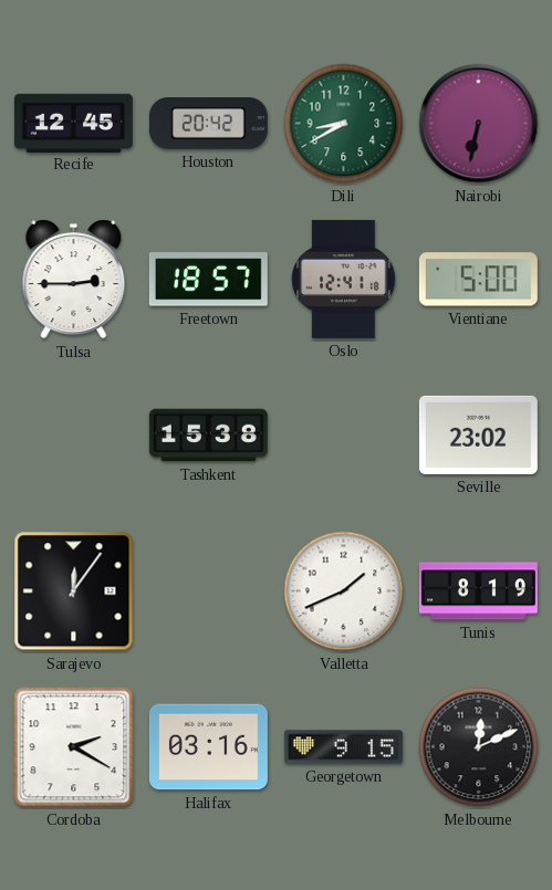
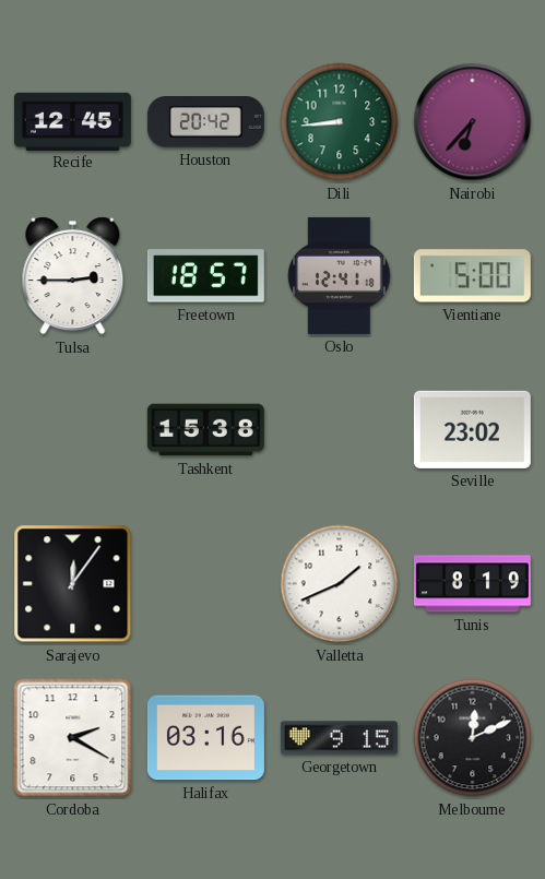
Dili: 8:40 -> 8:44 (340, 122)
Nairobi: 6:32 -> 6:37 (473, 122)
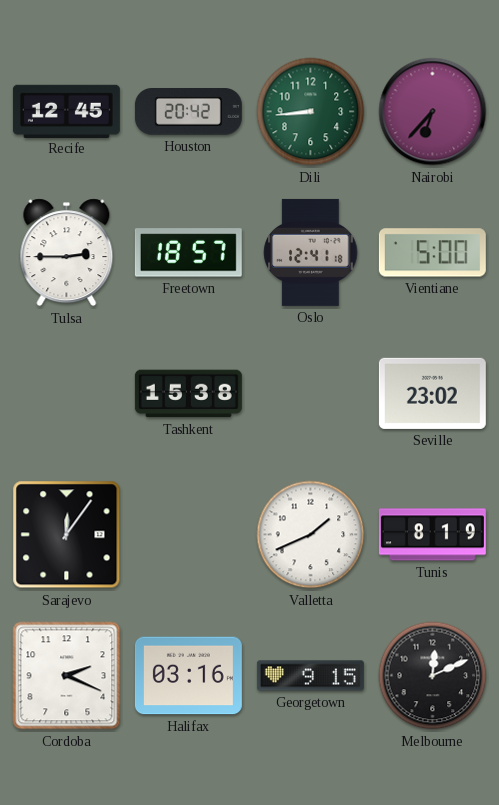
Cordoba: 2:20 -> 2:19 (67, 676)
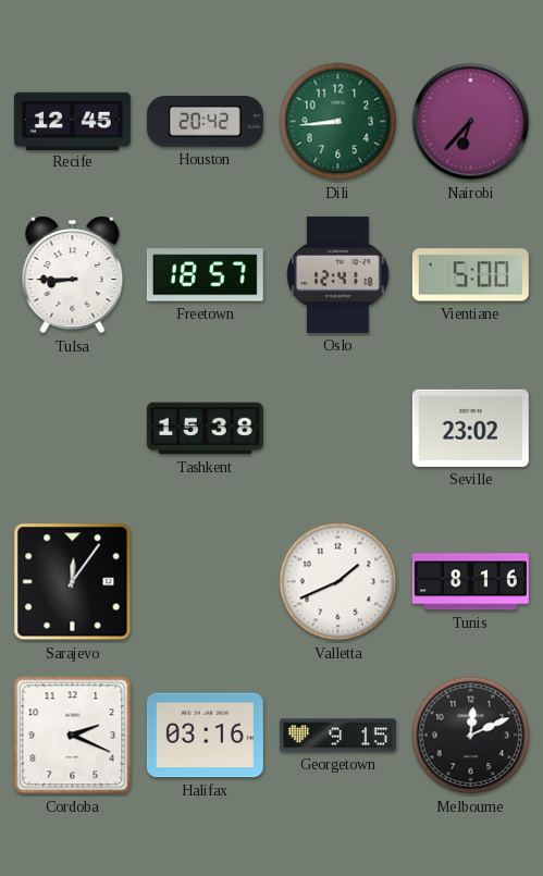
Tulsa: 2:45 -> 8:45 (73, 275)
Tunis: 8:19 -> 8:16 (470, 582)
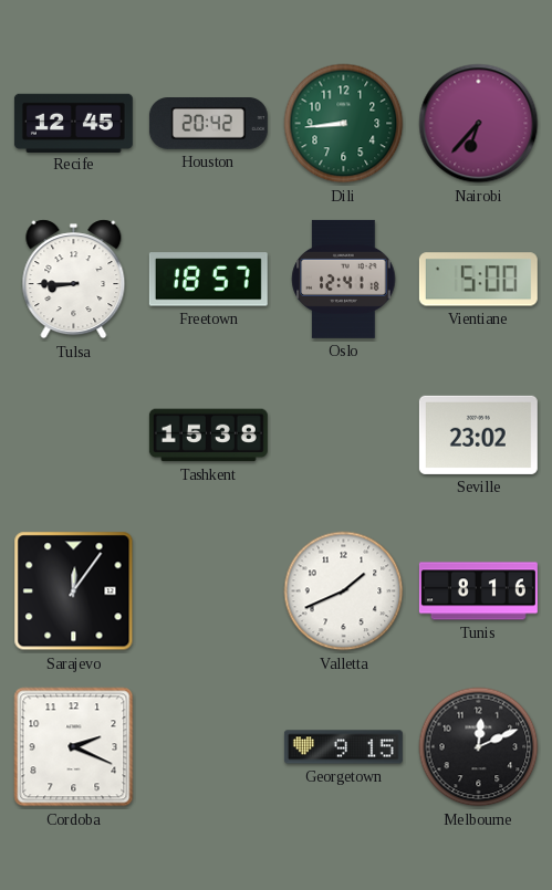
Halifax: 03:16 -> none (205, 736)
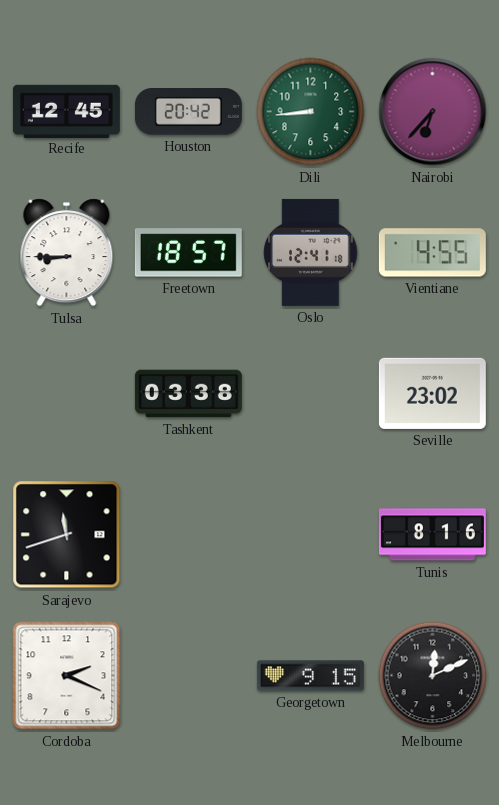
Vientiane: 5:00 -> 4:55 (432, 253)
Tashkent: 15:38 -> 03:38 (188, 394)
Sarajevo: 12:06 -> 11:42 (67, 535)
Valletta: 1:41 -> none (344, 591)
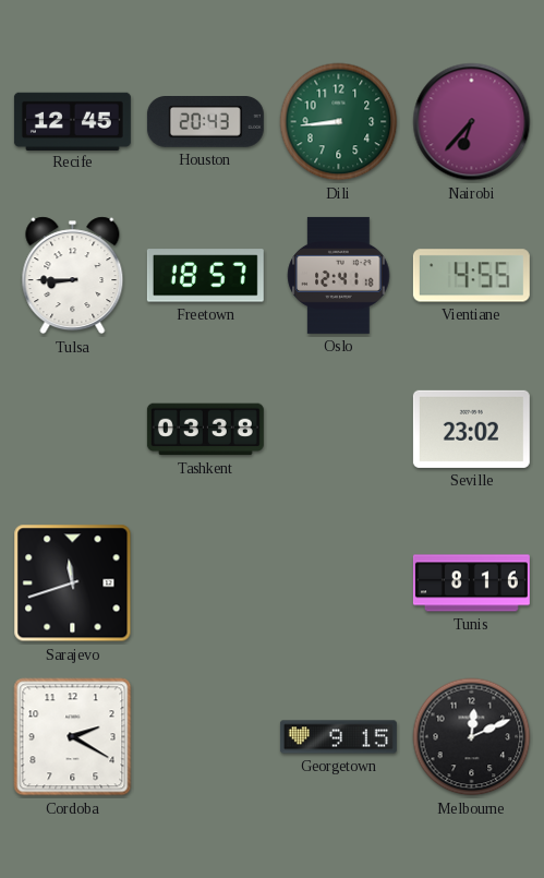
Houston: 20:42 -> 20:43 (205, 122)
Cordoba: 2:19 -> 2:20 (73, 737)
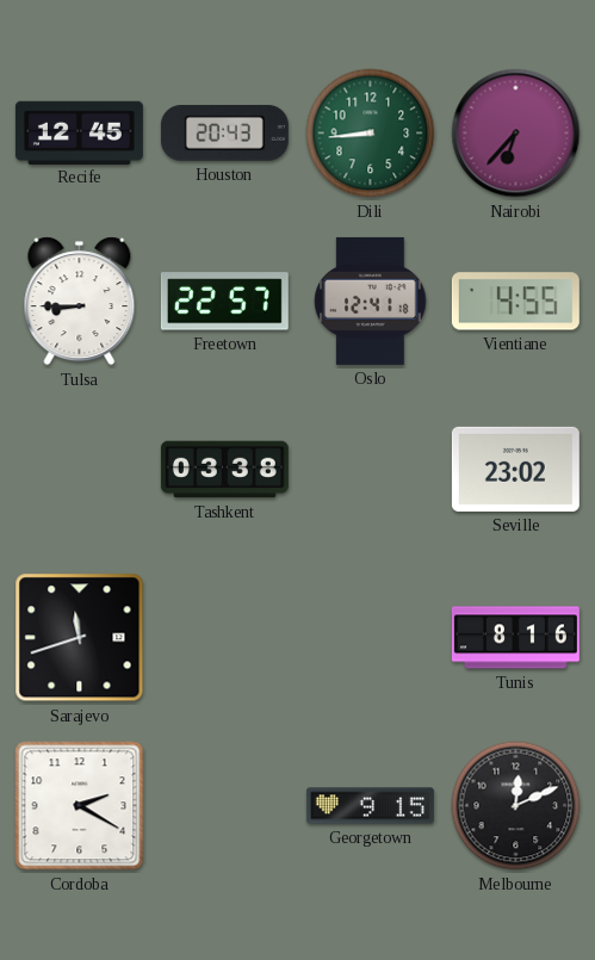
Freetown: 18:57 -> 22:57 (224, 302)
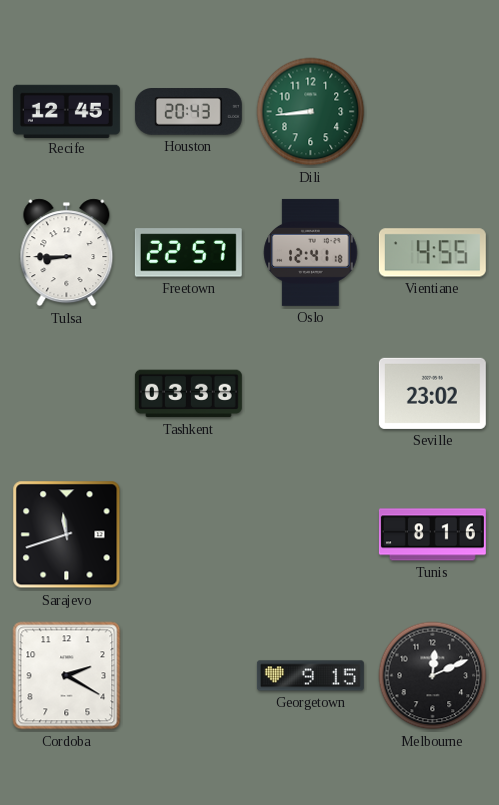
Nairobi: 6:37 -> none (516, 134)
